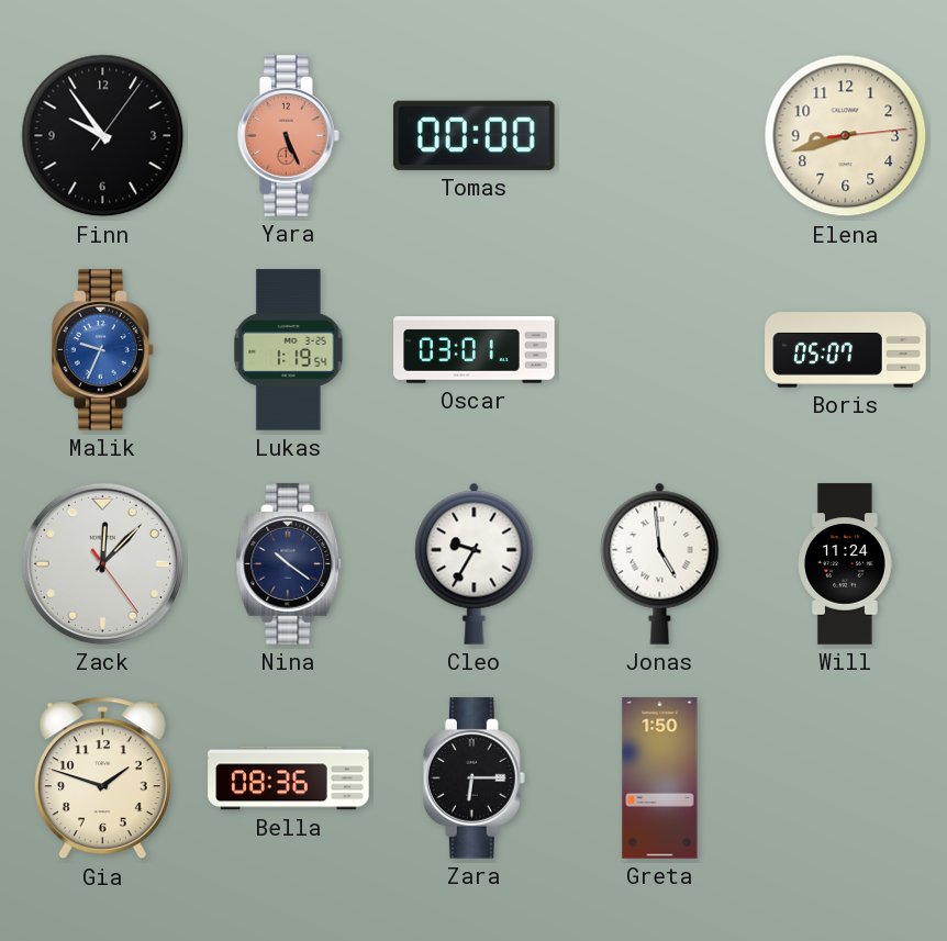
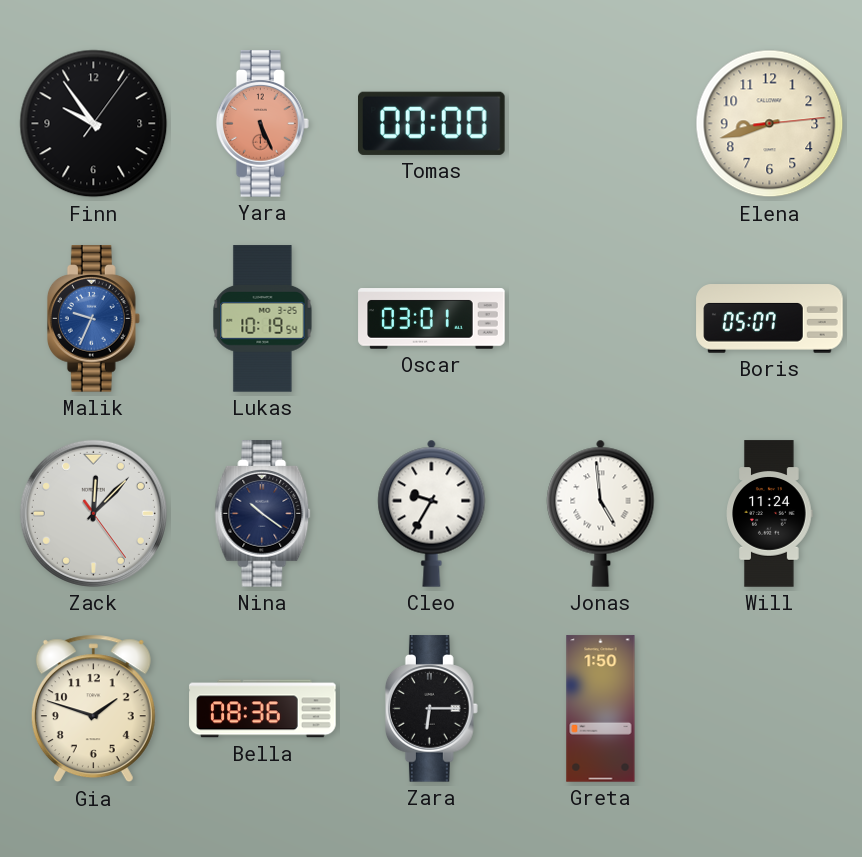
Lukas: 1:19 -> 10:19 (263, 319)
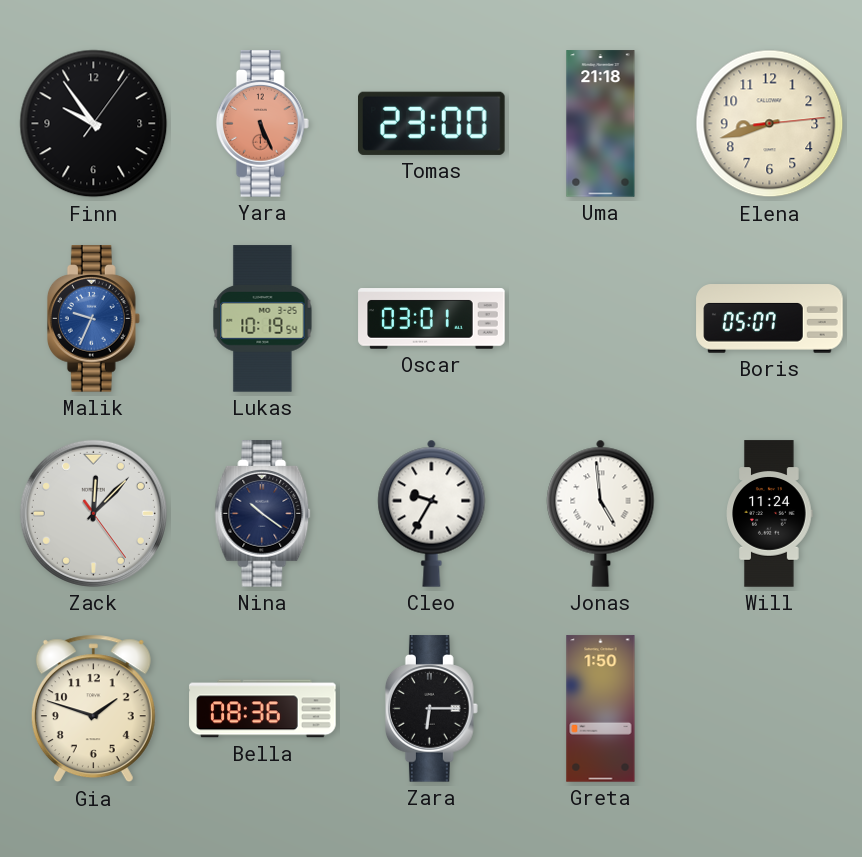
Tomas: 00:00 -> 23:00 (432, 123)
Uma: none -> 21:18 (601, 124)
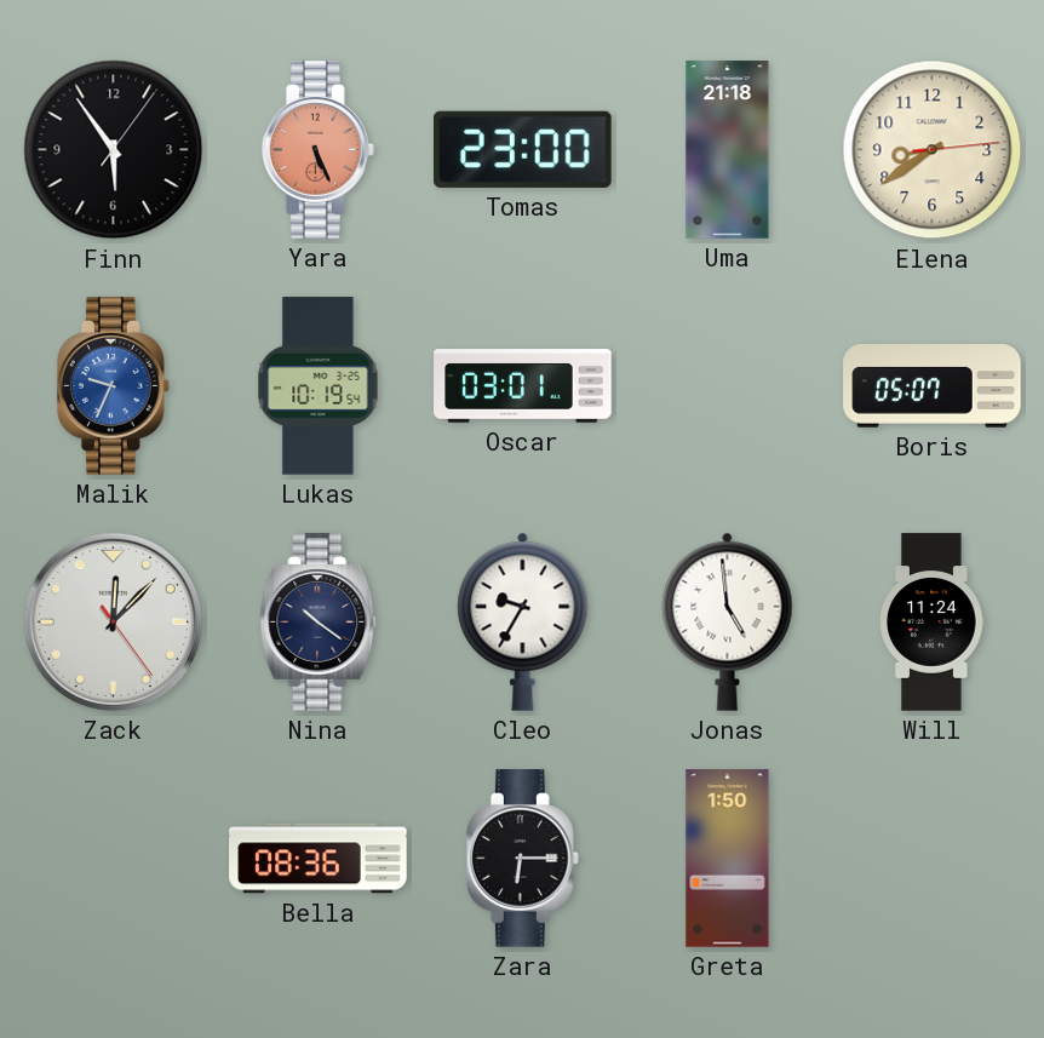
Finn: 9:54 -> 5:54 (114, 150)
Elena: 8:42 -> 8:39 (933, 150)
Gia: 1:48 -> none (93, 709)
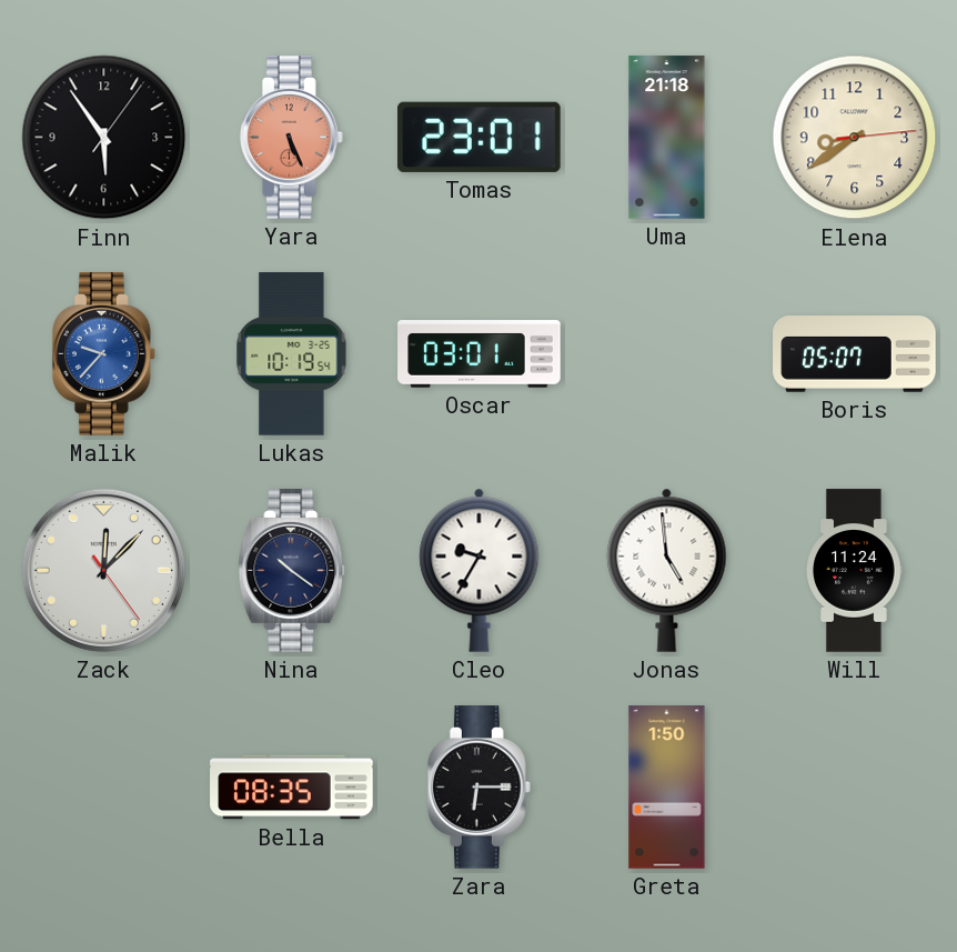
Tomas: 23:00 -> 23:01 (480, 137)
Malik: 9:34 -> 9:37 (103, 354)
Bella: 08:36 -> 08:35 (292, 788)
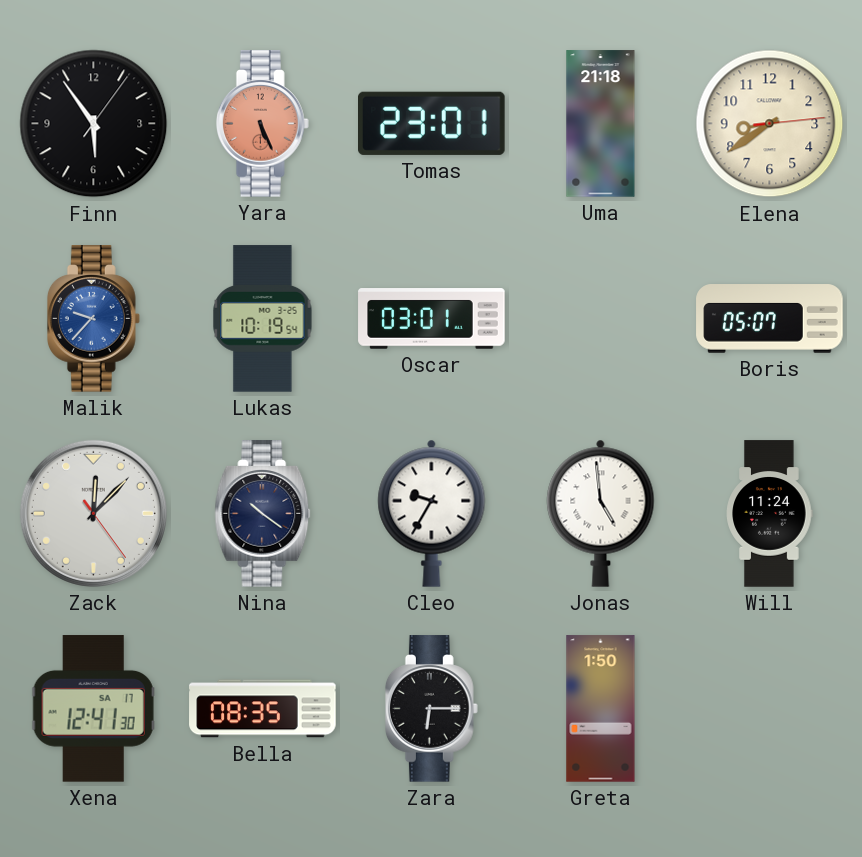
Xena: none -> 12:41 (93, 709)
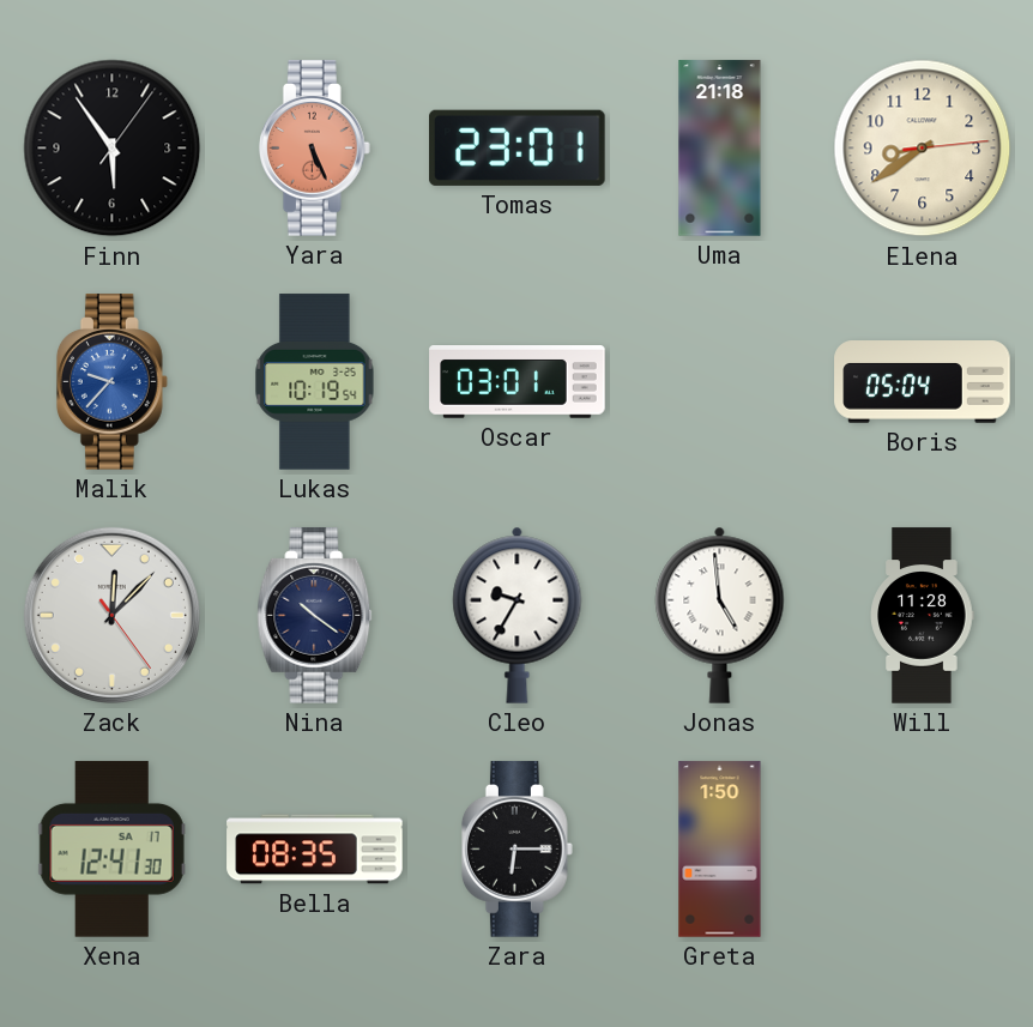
Boris: 05:07 -> 05:04 (923, 382)
Will: 11:24 -> 11:28 (923, 616)
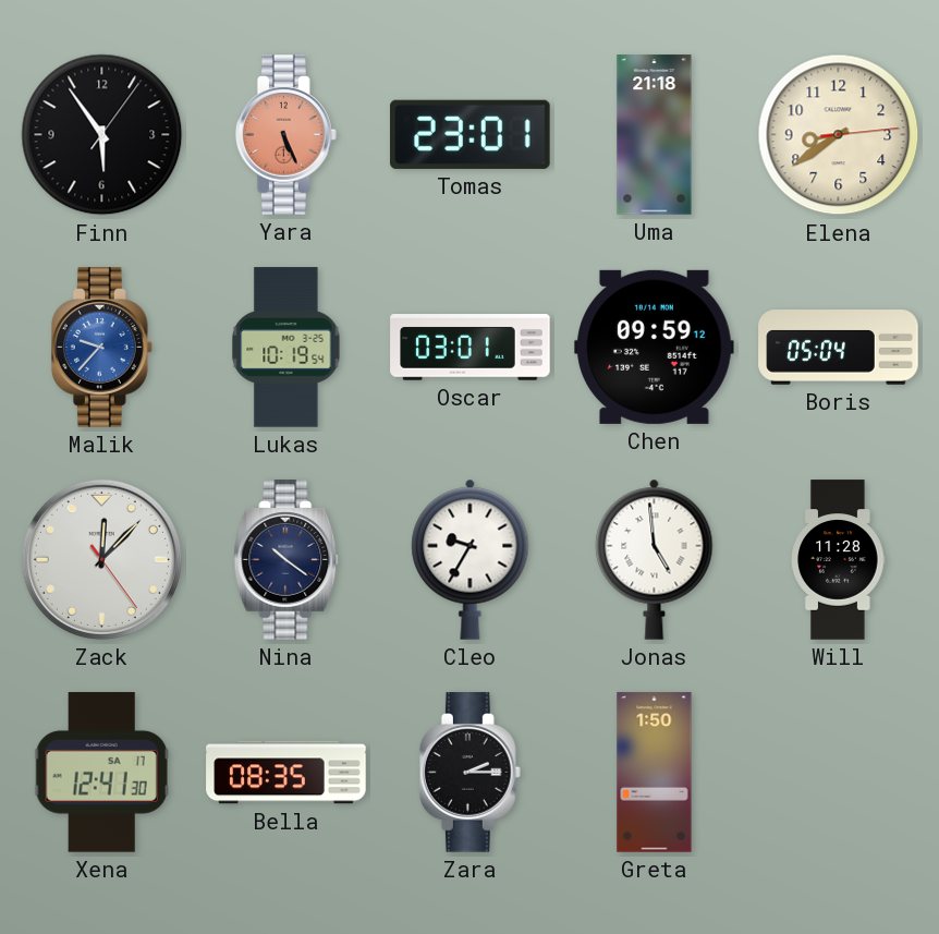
Chen: none -> 09:59 (655, 347)
Zara: 6:15 -> 2:15 (469, 773)
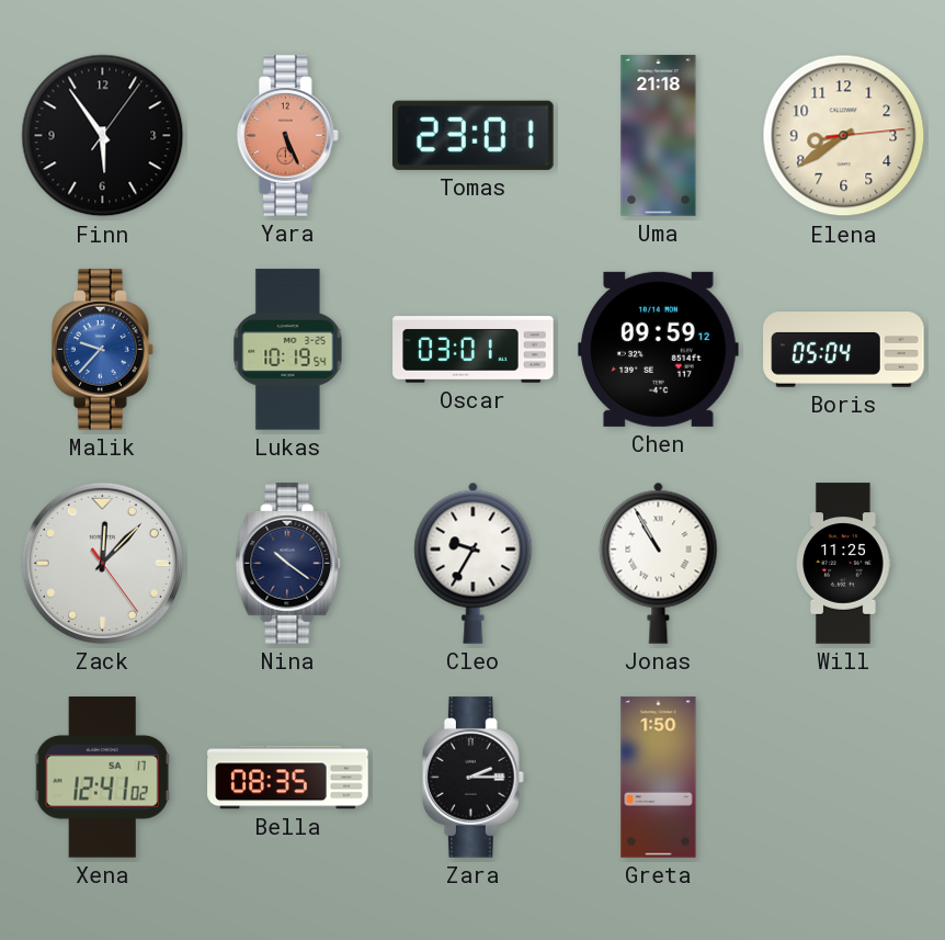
Jonas: 4:59 -> 10:55 (659, 563)
Will: 11:28 -> 11:25 (844, 564)
Xena: 12:41:30 -> 12:41:02 (102, 778)
